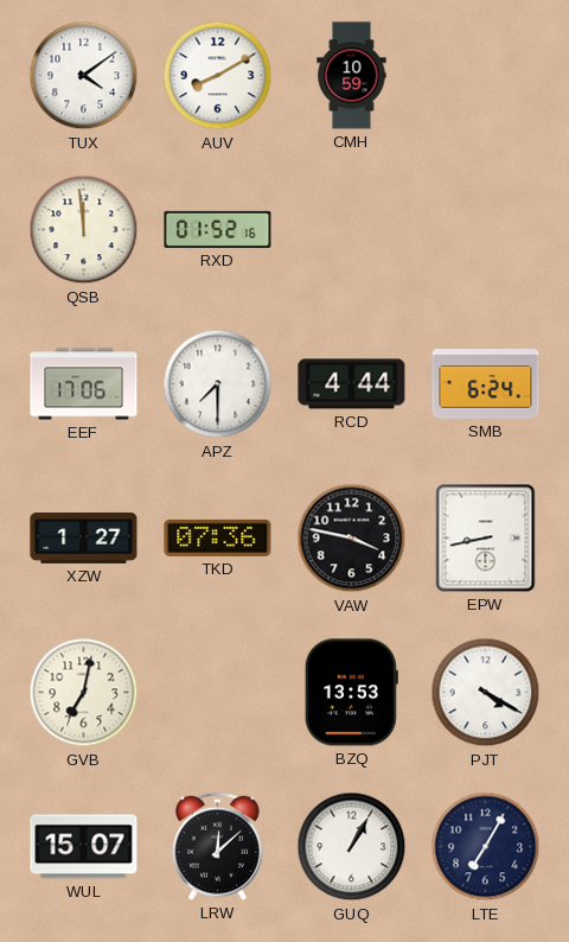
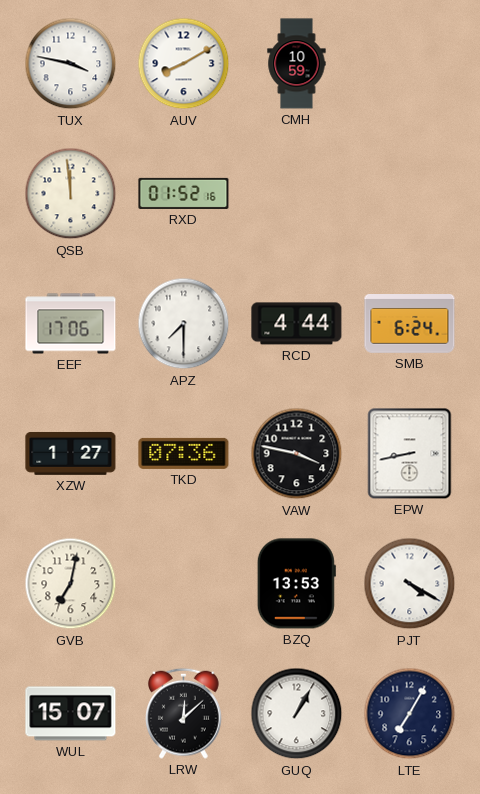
TUX: 4:09 -> 3:47 (71, 64)
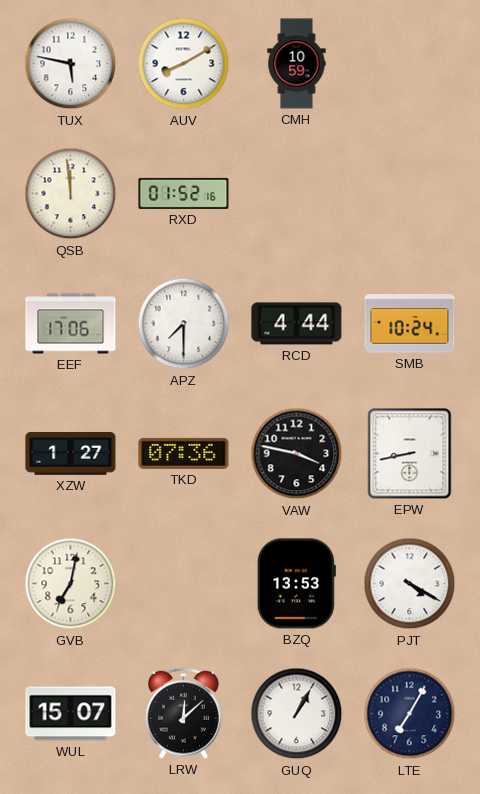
TUX: 3:47 -> 5:47 (71, 64)
SMB: 6:24 -> 10:24 (410, 324)
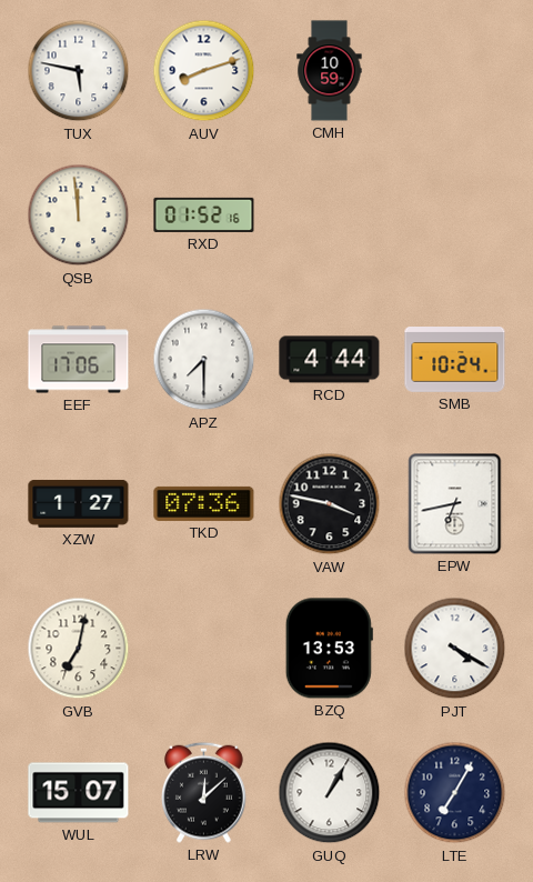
AUV: 8:10 -> 8:12 (204, 71)
EPW: 8:43 -> 6:43 (455, 504)
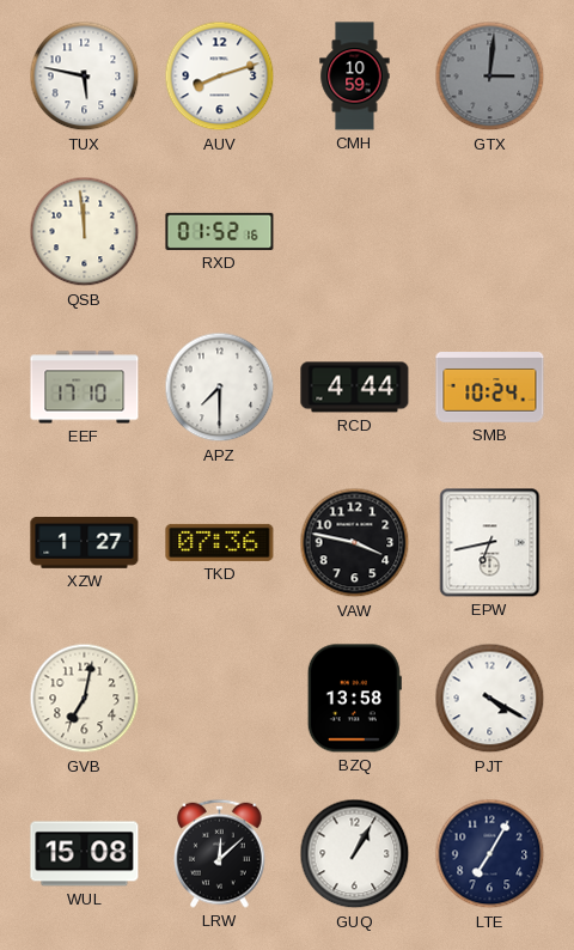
GTX: none -> 3:01 (490, 77)
EEF: 17:06 -> 17:10 (85, 388)
BZQ: 13:53 -> 13:58 (354, 699)
WUL: 15:07 -> 15:08 (85, 854)
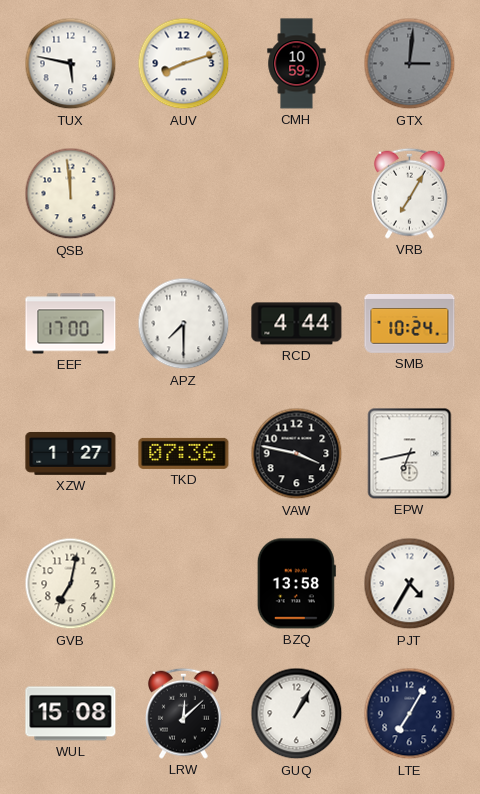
RXD: 01:52 -> none (220, 231)
VRB: none -> 7:05 (410, 193)
EEF: 17:10 -> 17:00 (71, 324)
PJT: 4:20 -> 4:35 (410, 584)
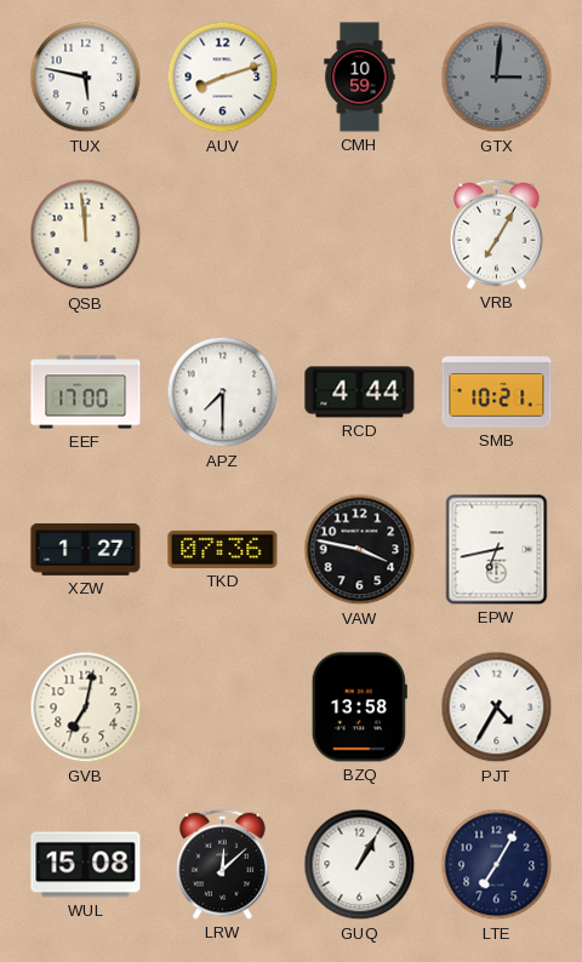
SMB: 10:24 -> 10:21 (497, 393)
